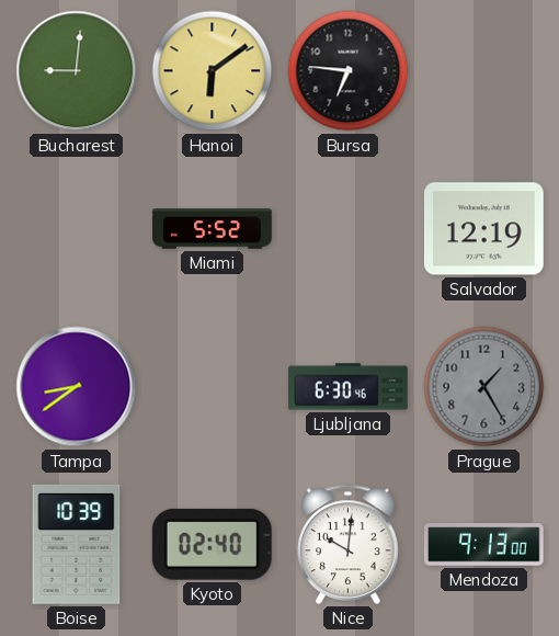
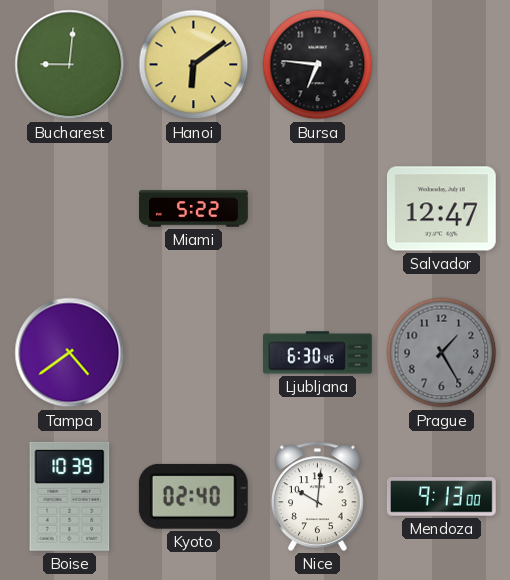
Miami: 5:52 -> 5:22 (194, 209)
Salvador: 12:19 -> 12:47 (441, 209)
Tampa: 8:39 -> 4:39 (70, 353)
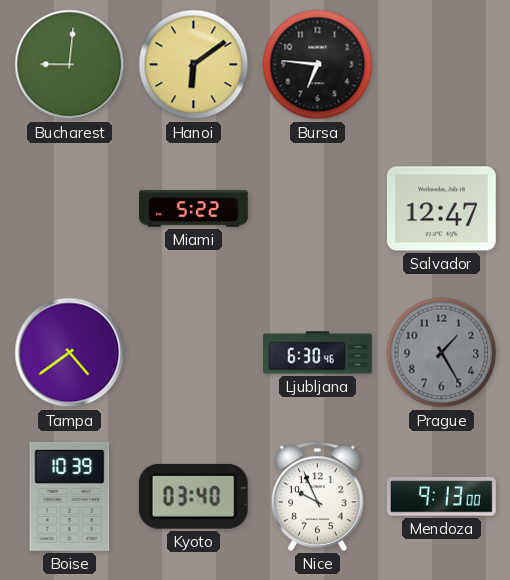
Kyoto: 02:40 -> 03:40 (193, 496)
Nice: 10:01 -> 9:56 (318, 496)
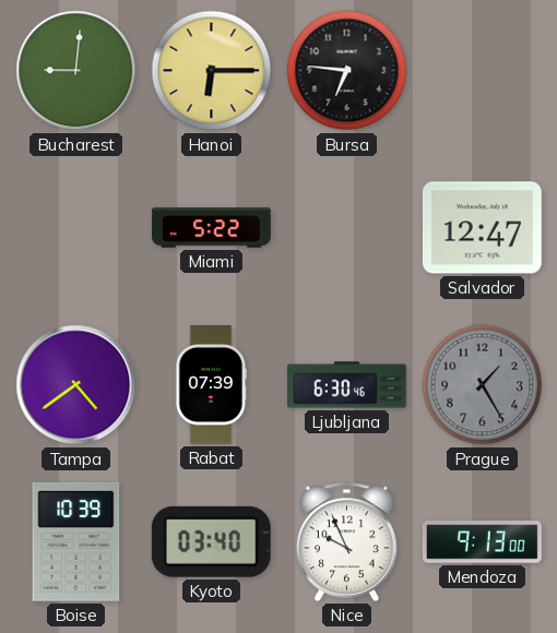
Hanoi: 6:09 -> 6:15 (212, 71)
Rabat: none -> 07:39 (210, 385)
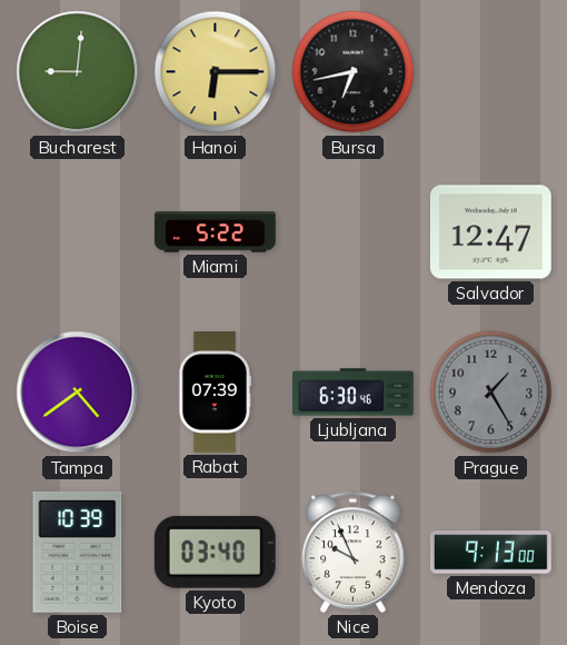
Bursa: 6:46 -> 6:43 (354, 72)
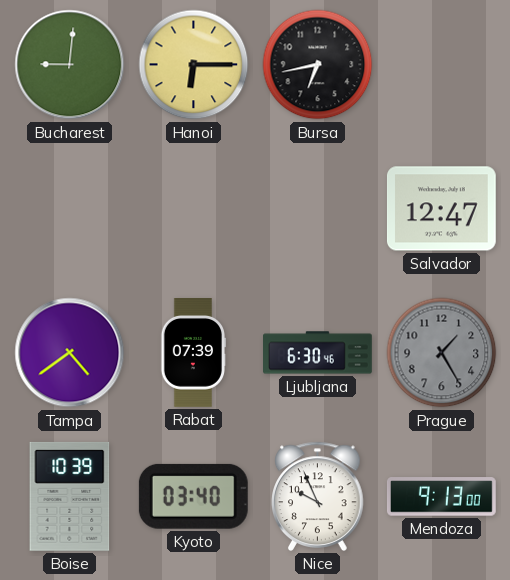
Miami: 5:22 -> none (216, 232)
